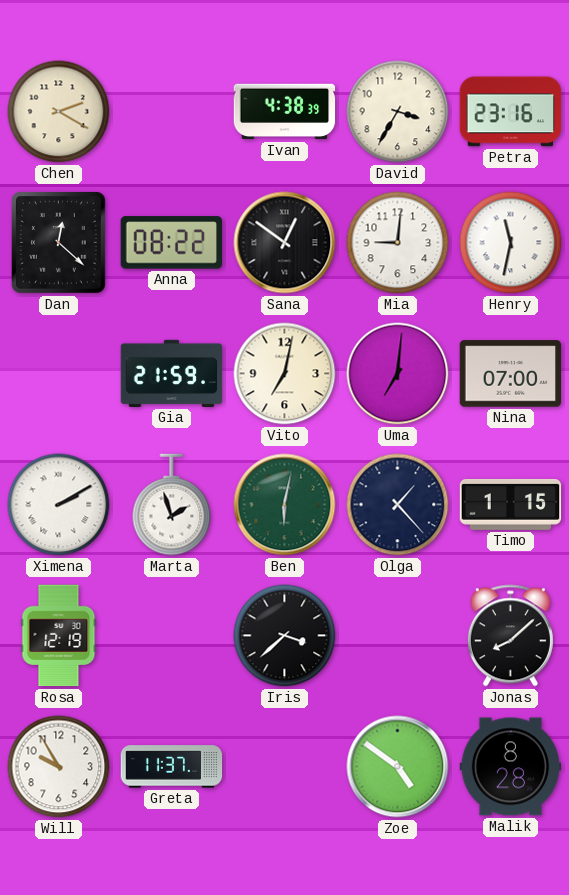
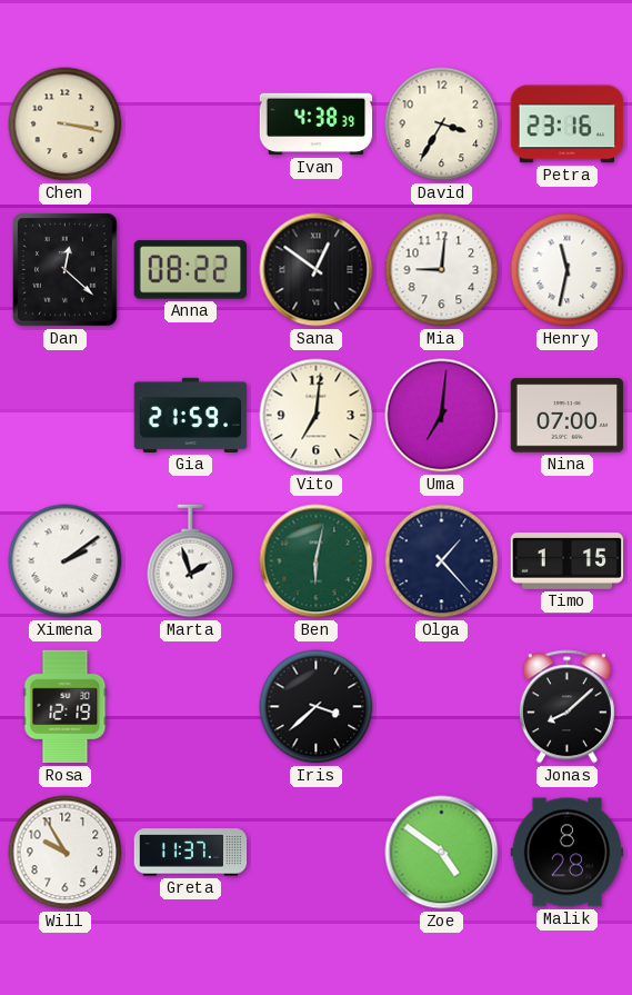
Chen: 2:20 -> 3:17 (66, 125)
Vito: 7:02 -> 7:01 (317, 416)
Ximena: 2:10 -> 2:09 (66, 561)
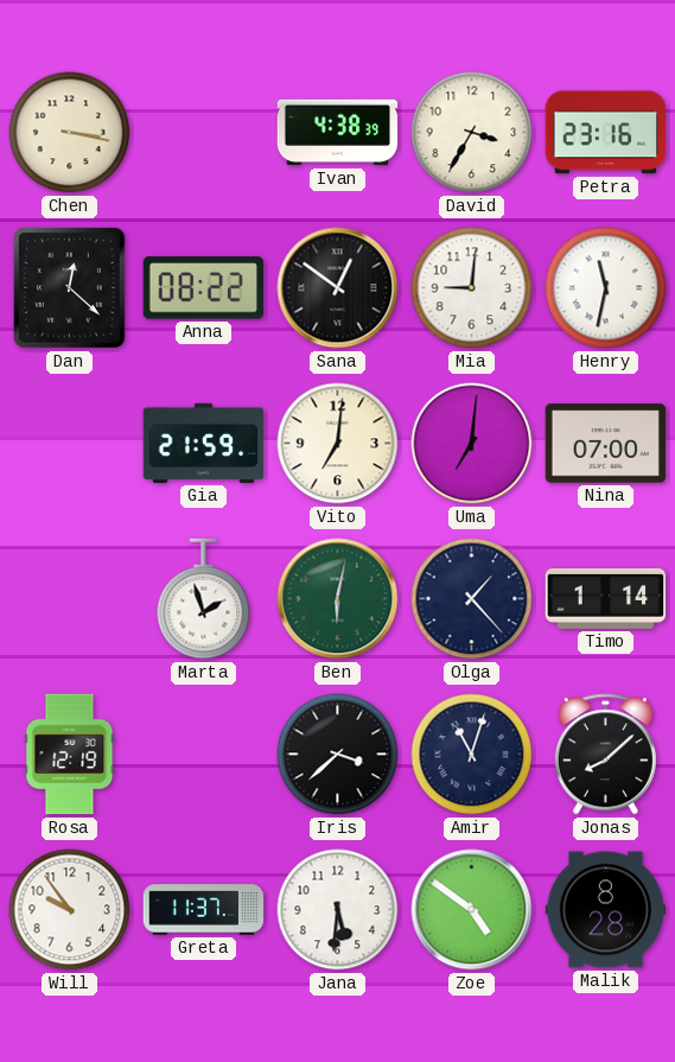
Ximena: 2:09 -> none (66, 561)
Timo: 1:15 -> 1:14 (606, 598)
Amir: none -> 11:03 (472, 755)
Will: 9:55 -> 9:54 (70, 910)
Jana: none -> 5:31 (338, 910)
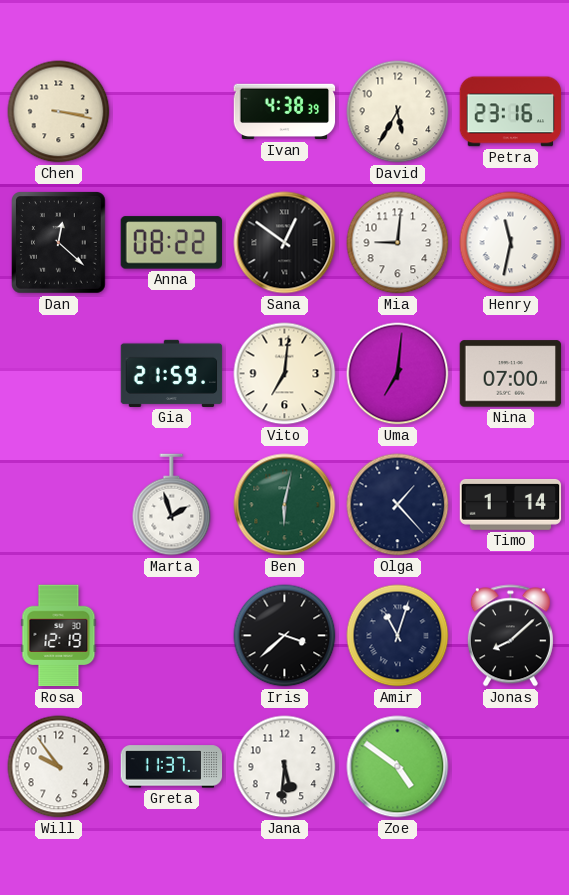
David: 3:35 -> 5:35 (398, 112)
Malik: 8:28 -> none (606, 910)
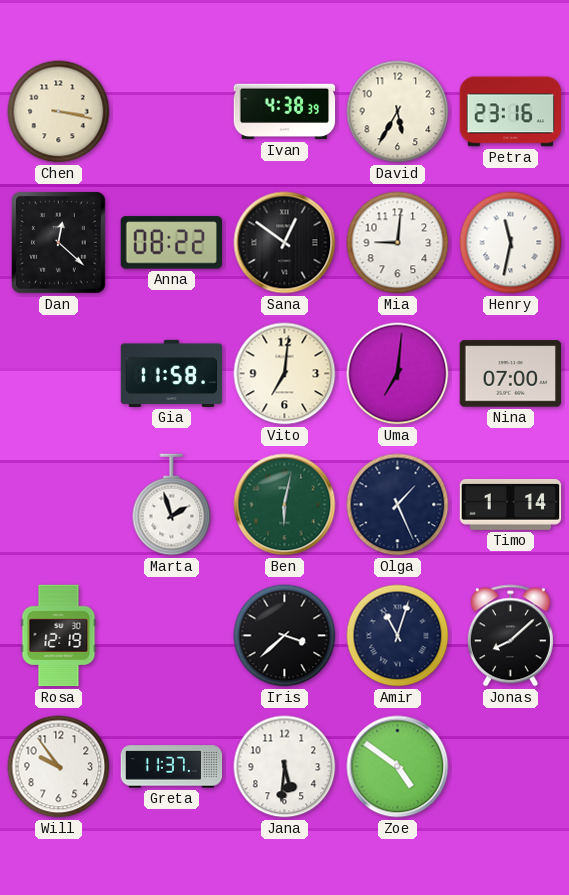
Gia: 21:59 -> 11:58 (172, 373)
Olga: 1:23 -> 1:26 (398, 505)
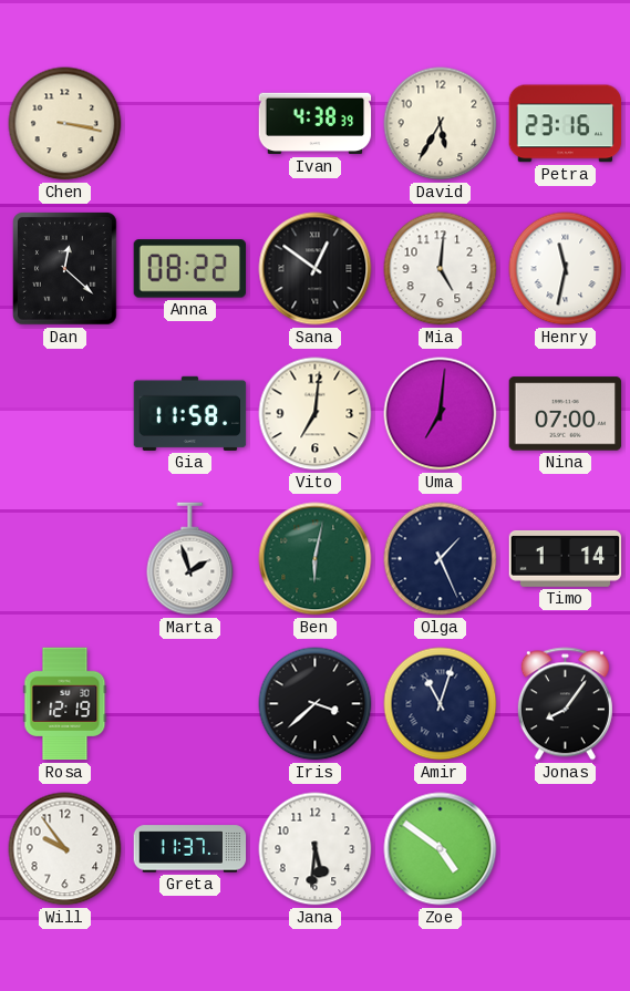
Mia: 9:01 -> 5:01 (441, 269)
Jonas: 8:08 -> 8:06 (565, 704)
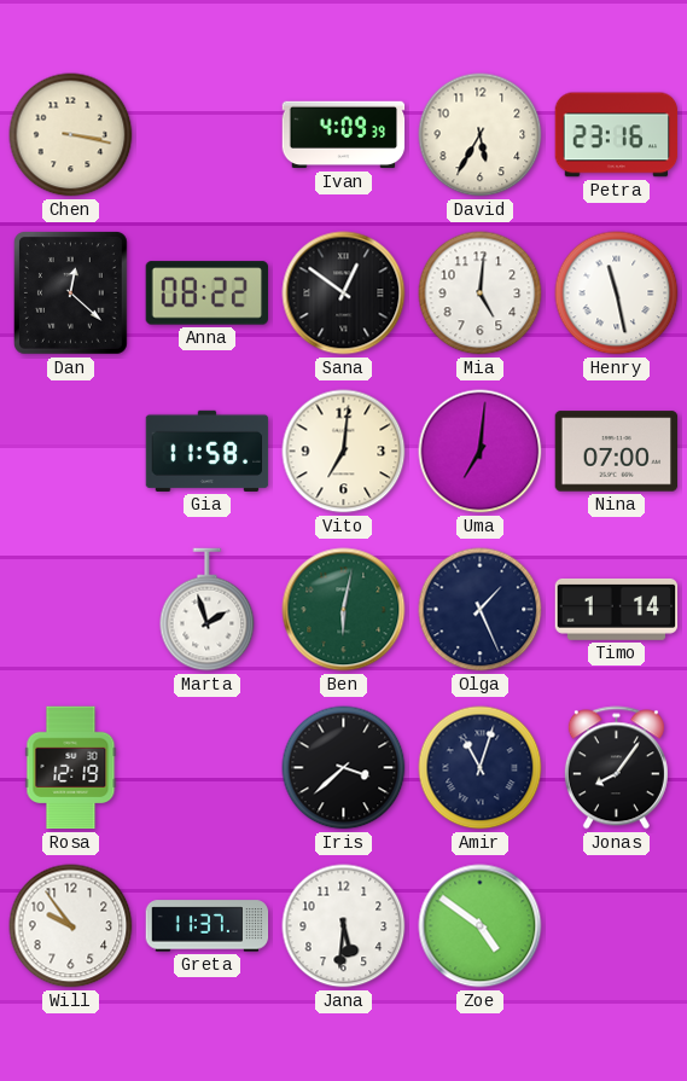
Ivan: 4:38 -> 4:09 (344, 135)
Henry: 11:32 -> 11:28 (617, 294)
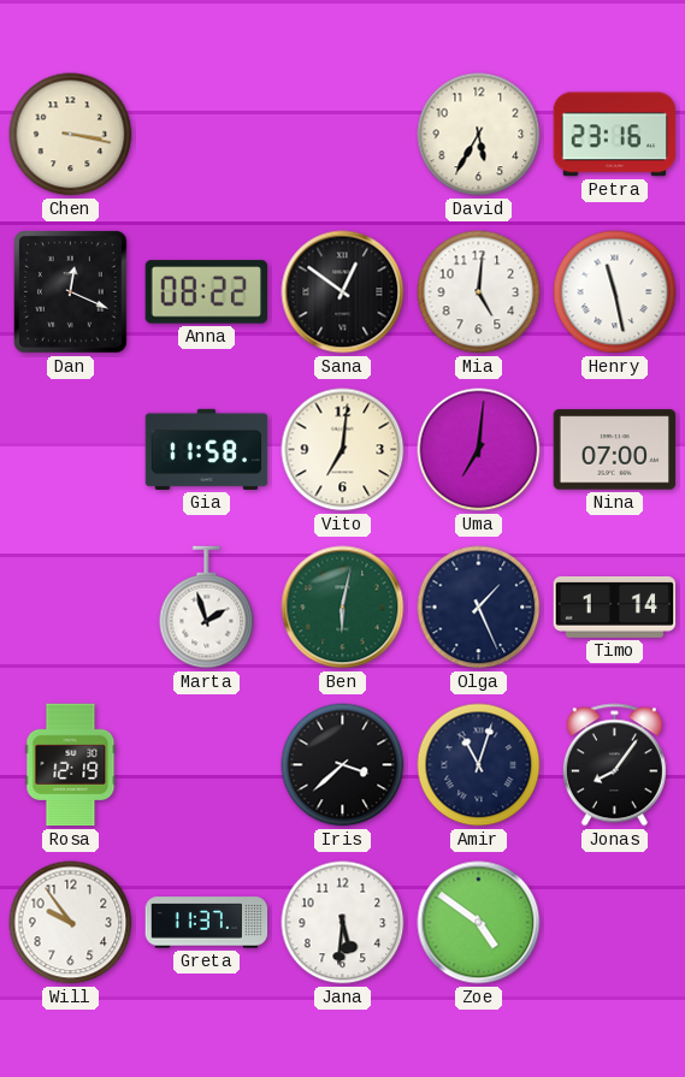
Ivan: 4:09 -> none (344, 135)
Dan: 12:22 -> 12:19 (71, 292)
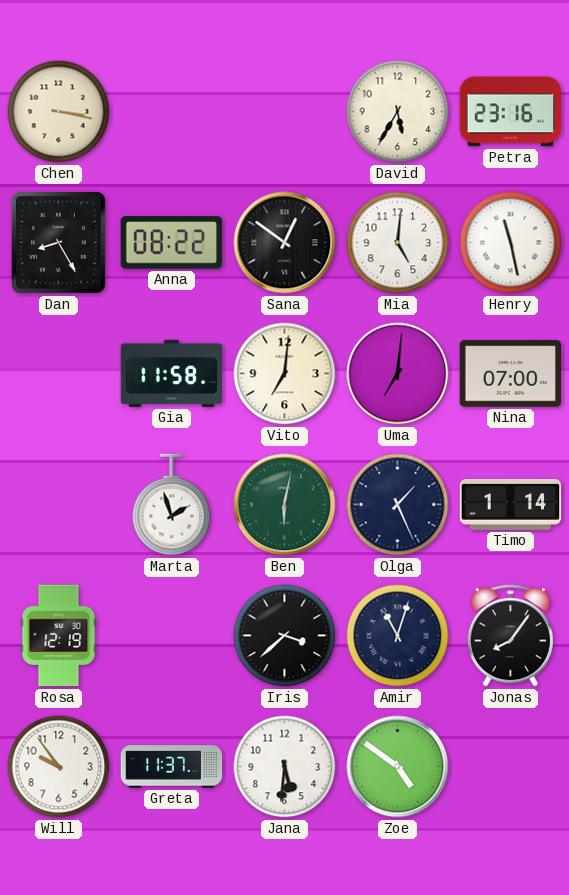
Dan: 12:19 -> 8:25 (59, 243)
